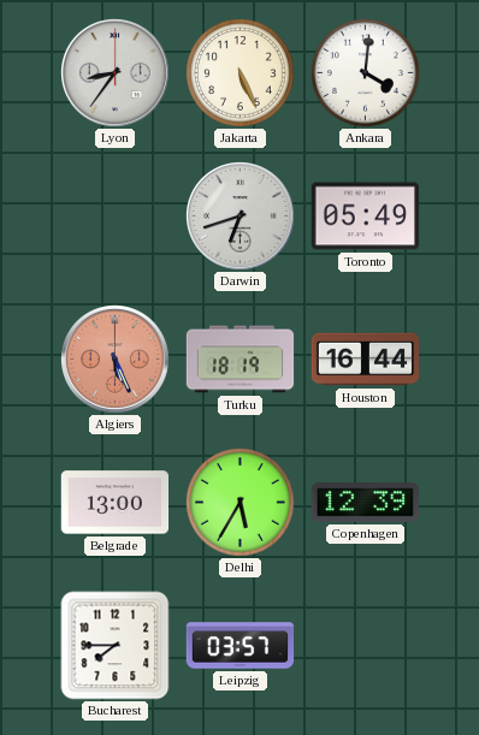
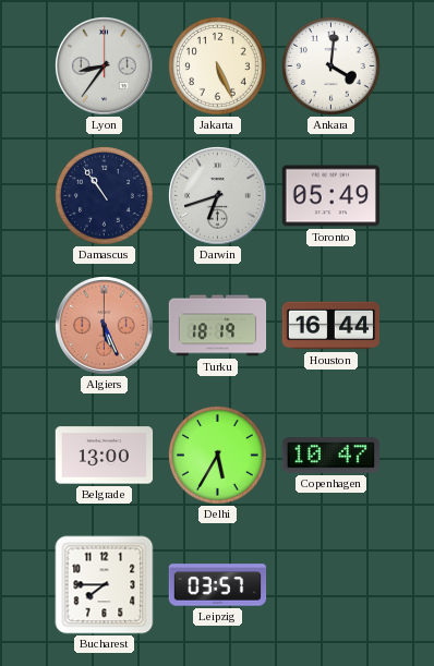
Damascus: none -> 10:54 (105, 196)
Copenhagen: 12:39 -> 10:47 (330, 456)
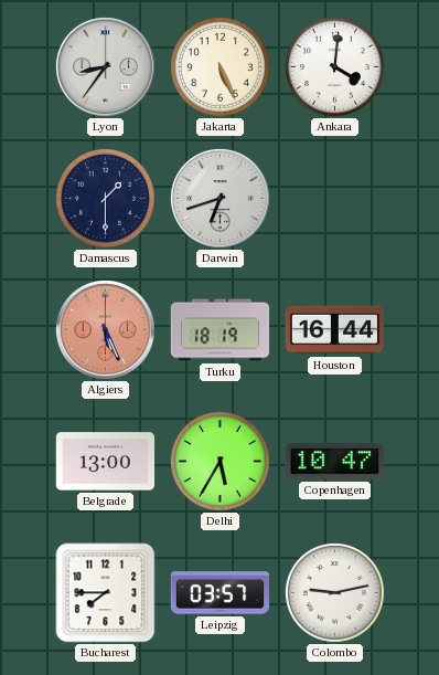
Damascus: 10:54 -> 1:30 (106, 199)
Toronto: 05:49 -> none (330, 196)
Colombo: none -> 9:13 (335, 593)
